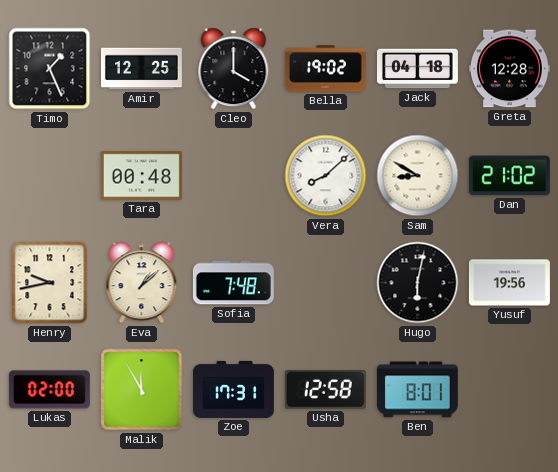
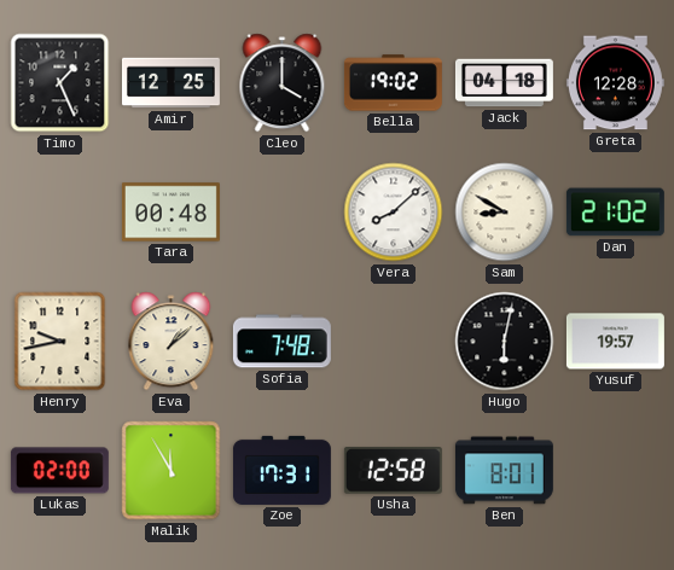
Yusuf: 19:56 -> 19:57 (615, 342)
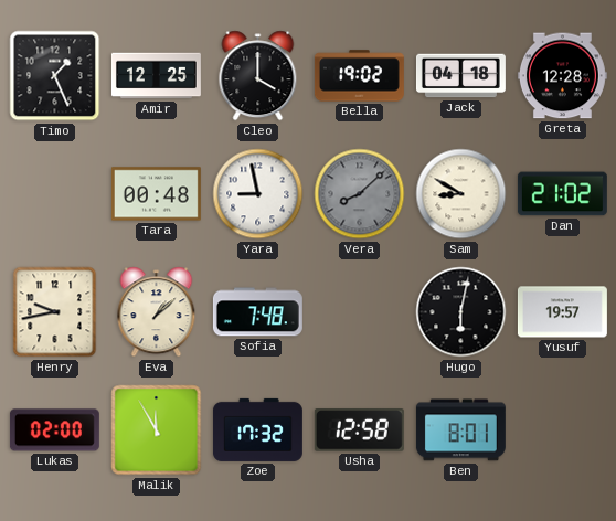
Yara: none -> 8:58 (258, 194)
Vera dial: white -> grey (360, 194)
Zoe: 17:31 -> 17:32 (257, 429)
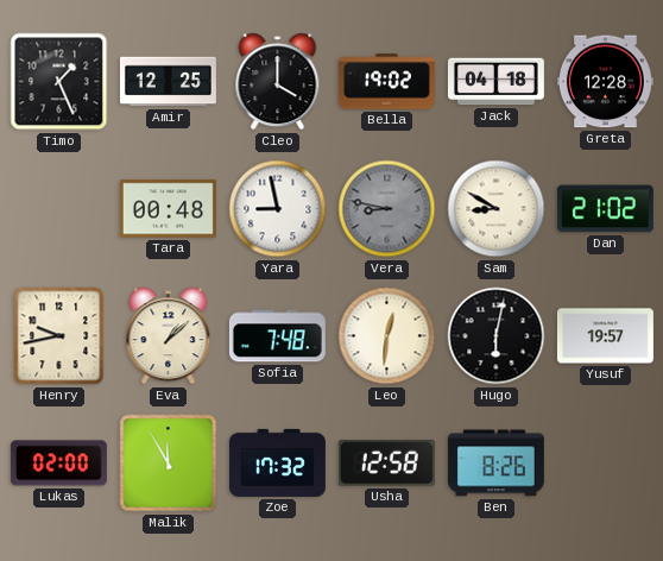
Vera: 8:08 -> 8:47 (387, 209)
Leo: none -> 12:31 (387, 336)
Ben: 8:01 -> 8:26 (495, 464)
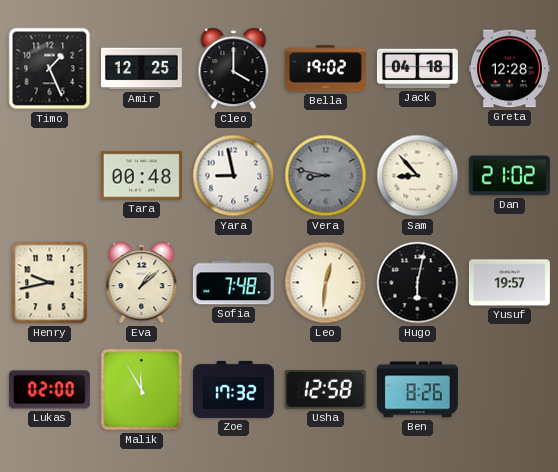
Sam: 8:50 -> 8:53 (418, 176)
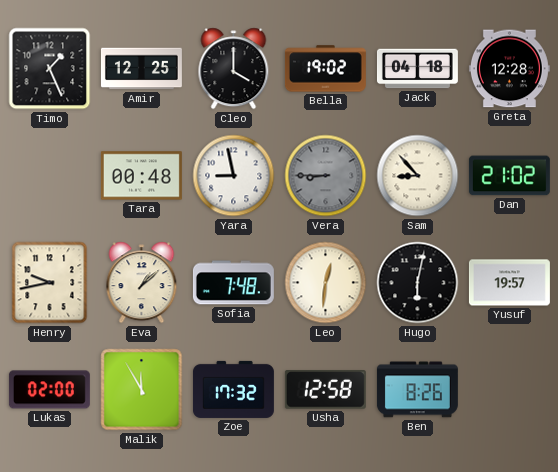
Vera: 8:47 -> 8:45 (326, 176)
